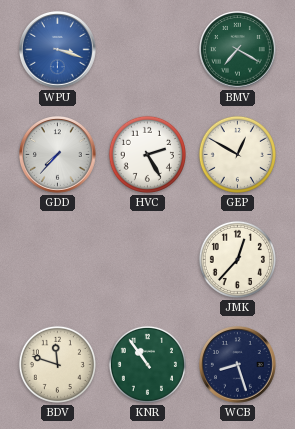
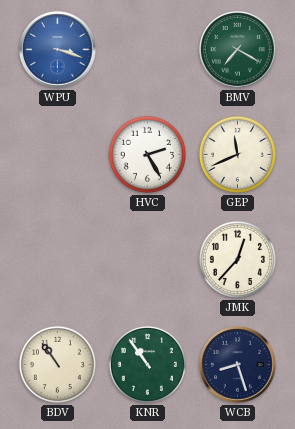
GDD: 7:37 -> none (58, 155)
GEP: 12:50 -> 11:41 (237, 154)
BDV: 11:48 -> 10:54 (57, 364)
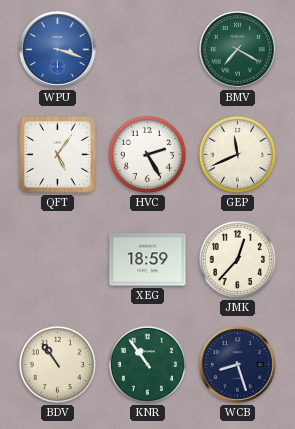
QFT: none -> 5:06 (58, 155)
XEG: none -> 18:59 (148, 260)
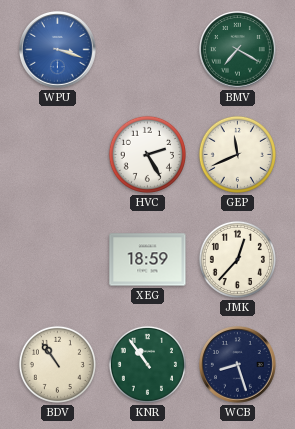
QFT: 5:06 -> none (58, 155)
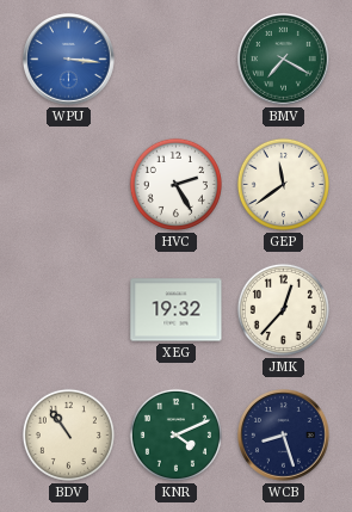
WPU: 3:18 -> 3:16 (69, 60)
GEP: 11:41 -> 11:39 (283, 184)
XEG: 18:59 -> 19:32 (177, 310)
KNR: 10:54 -> 4:11 (175, 434)
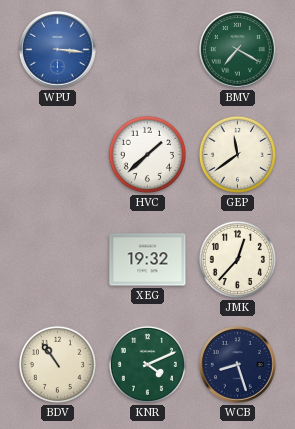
HVC: 2:25 -> 1:38 (147, 154)
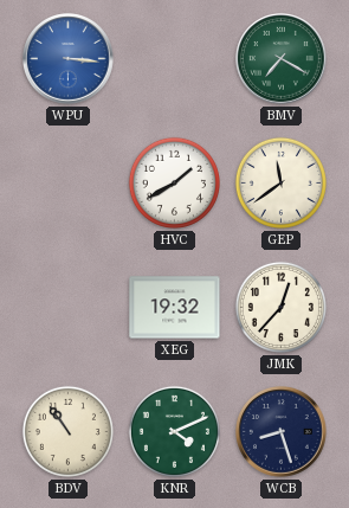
HVC: 1:38 -> 1:40 (174, 182)
